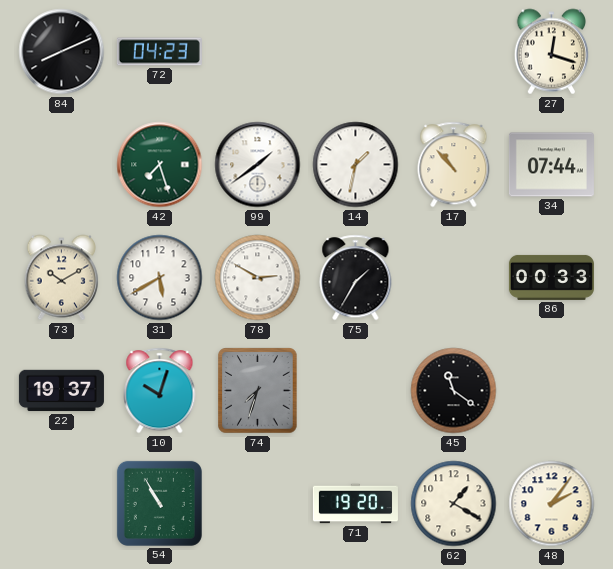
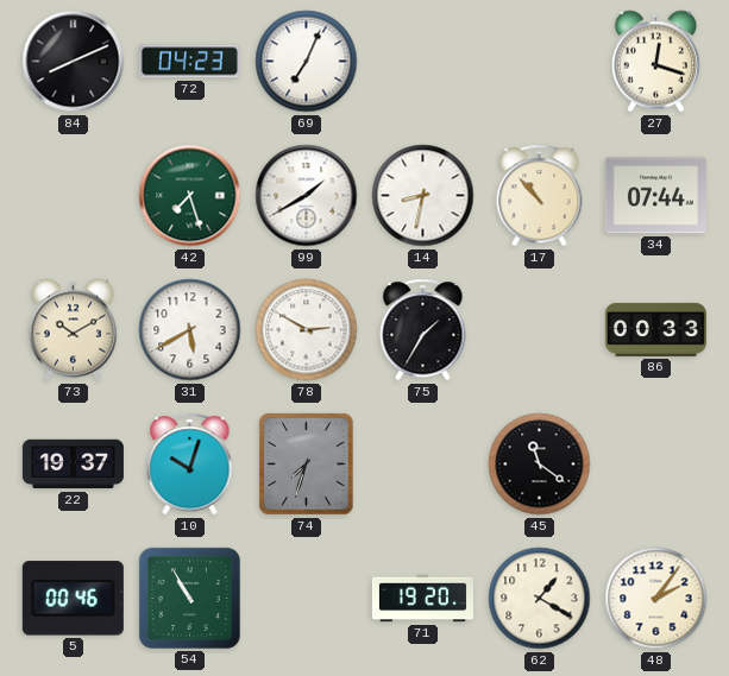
69: none -> 7:04 (307, 62)
99: 1:39 -> 1:40 (307, 196)
14: 1:32 -> 8:32 (423, 196)
5: none -> 00:46 (73, 599)
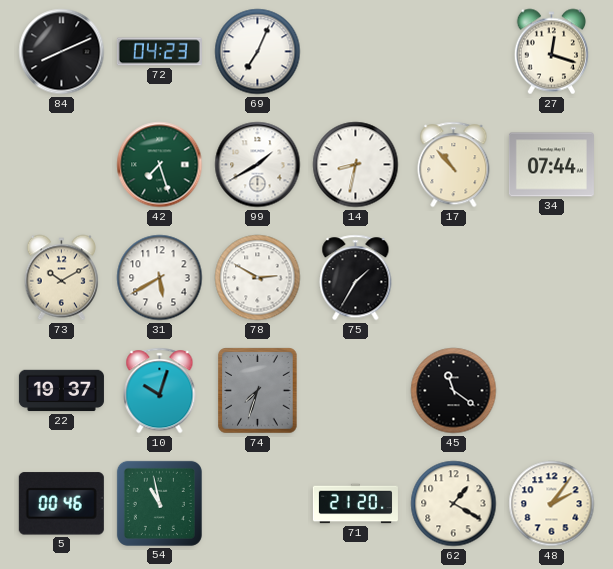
86: 00:33 -> none (655, 329)
54: 10:55 -> 10:58 (159, 503)
71: 19:20 -> 21:20 (355, 504)
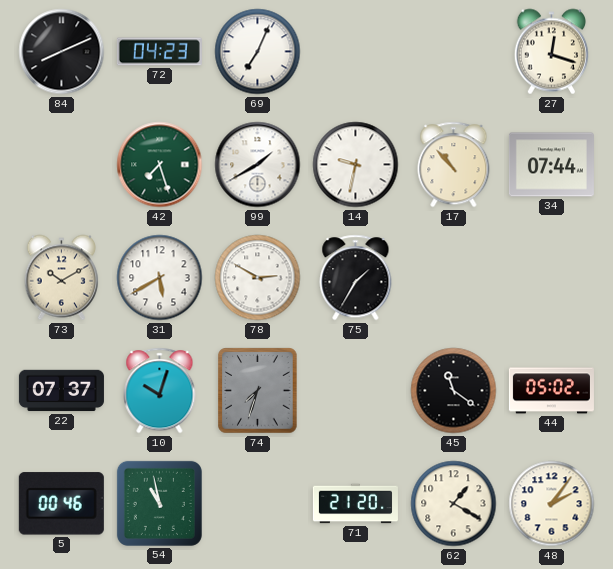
14: 8:32 -> 9:32 (356, 165)
22: 19:37 -> 07:37 (61, 391)
44: none -> 05:02 (551, 391)
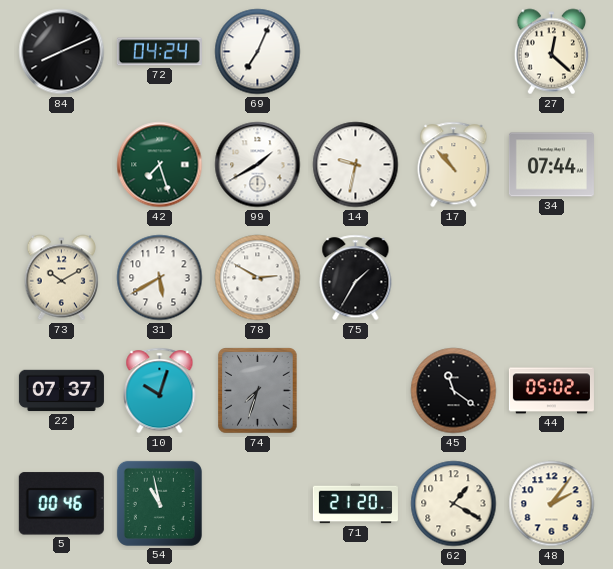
72: 04:23 -> 04:24 (159, 52)
27: 12:18 -> 12:22 (551, 52)
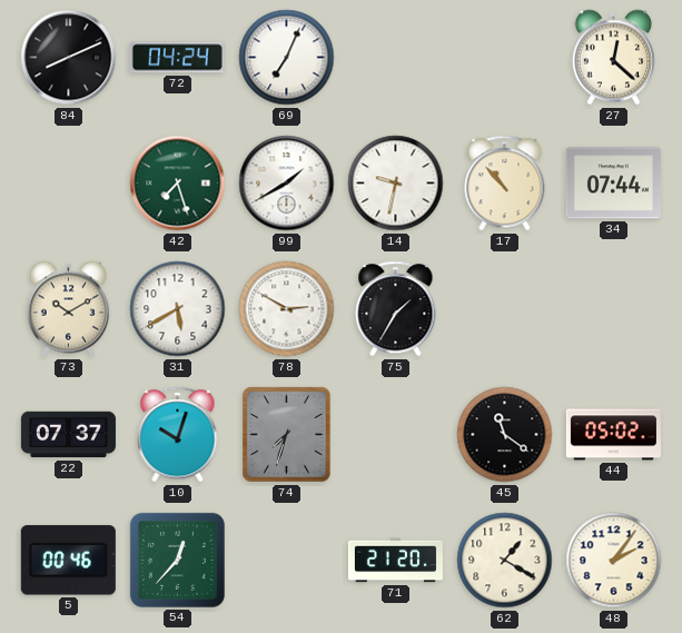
54: 10:58 -> 12:37 (177, 560)
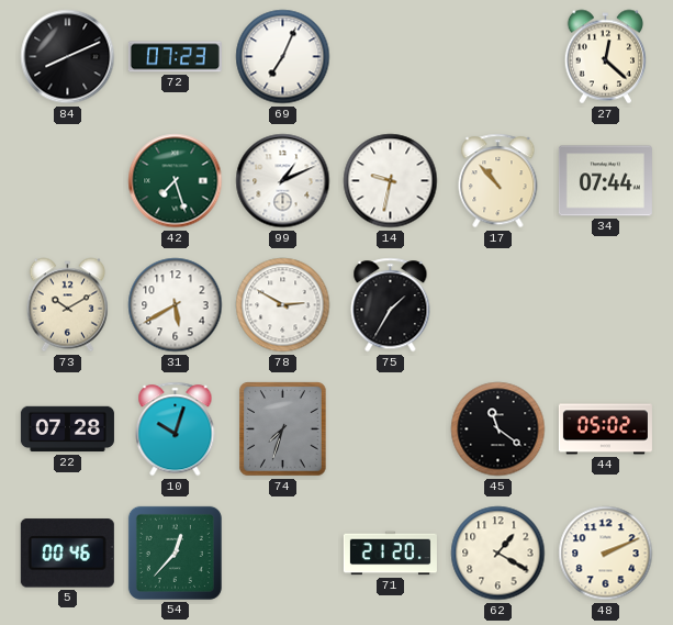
72: 04:24 -> 07:23 (175, 57)
99: 1:40 -> 1:11 (283, 181)
22: 07:37 -> 07:28 (67, 429)
48: 2:06 -> 2:11 (606, 554)
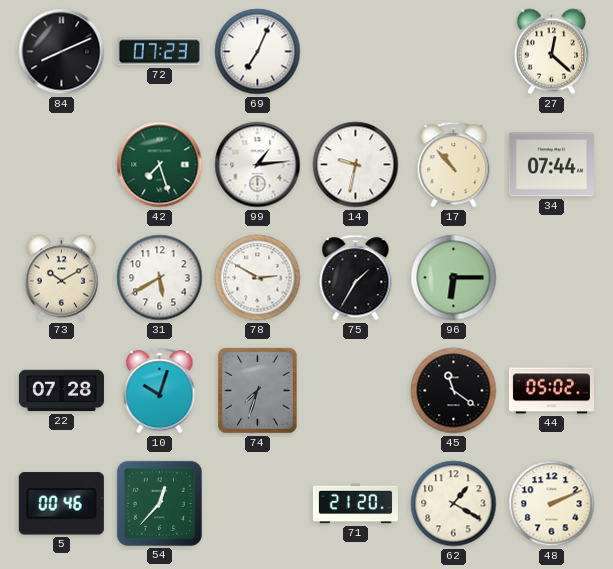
99: 1:11 -> 1:14 (258, 165)
96: none -> 6:15 (454, 278)
